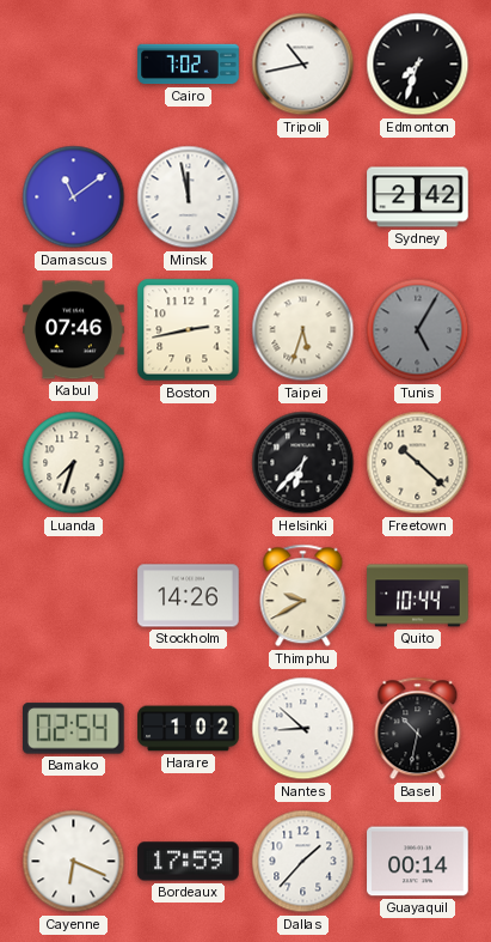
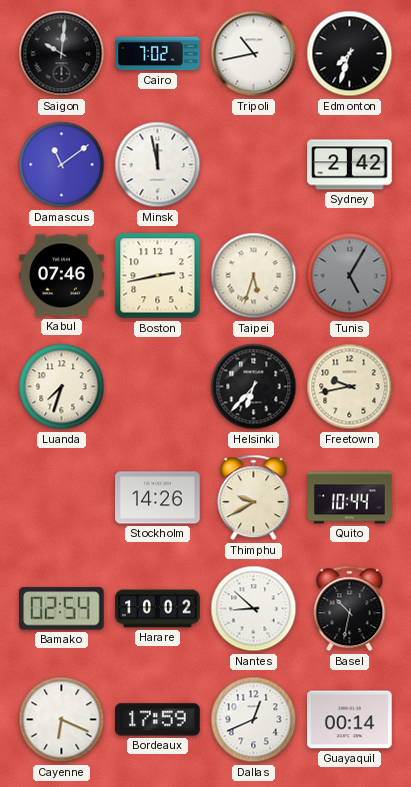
Saigon: none -> 10:01 (62, 54)
Freetown: 10:22 -> 9:43 (350, 387)
Harare: 1:02 -> 10:02 (158, 609)
Dallas: 1:37 -> 12:41 (254, 720)
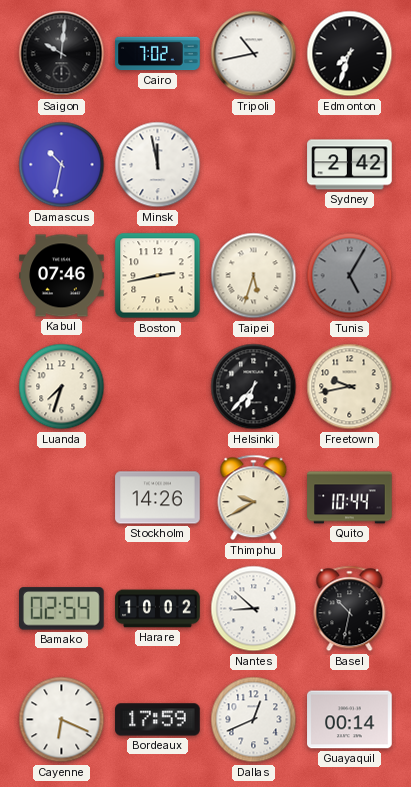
Damascus: 11:09 -> 10:32 (62, 165)
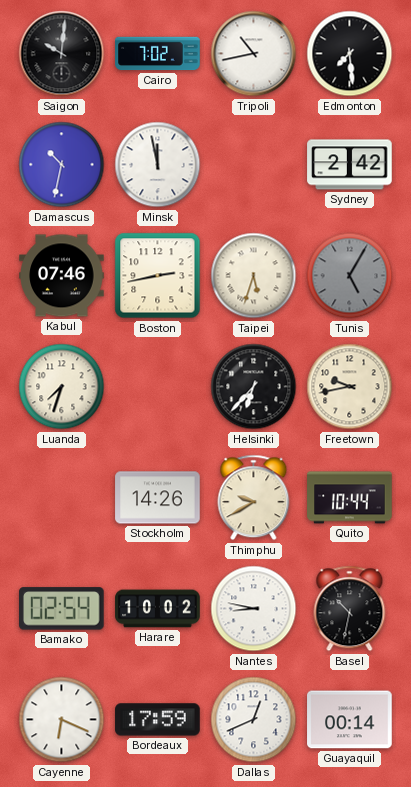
Edmonton: 7:33 -> 7:29 (350, 54)
Nantes: 8:52 -> 8:47 (254, 609)
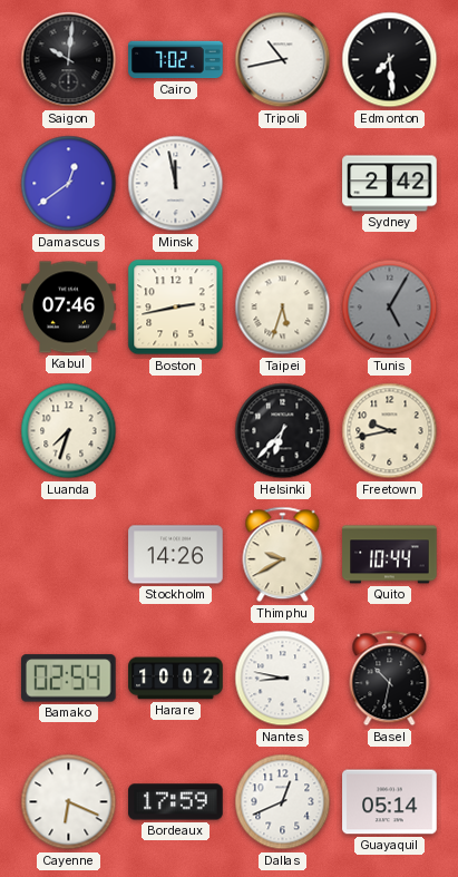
Damascus: 10:32 -> 12:39 (69, 184)
Guayaquil: 00:14 -> 05:14 (390, 802)
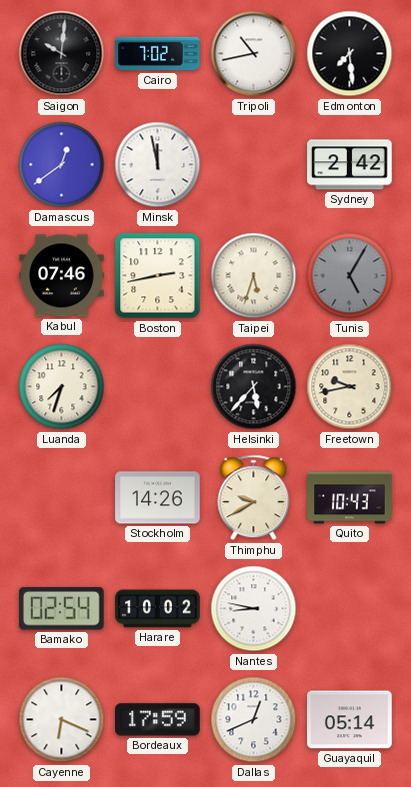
Helsinki: 6:37 -> 5:37 (254, 387)
Quito: 10:44 -> 10:43 (350, 498)
Basel: 10:32 -> none (390, 679)
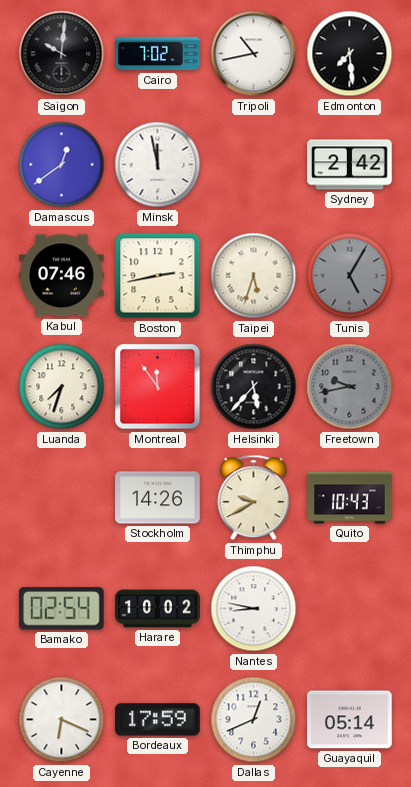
Montreal: none -> 11:54 (158, 387)
Freetown dial: cream -> grey (350, 387)
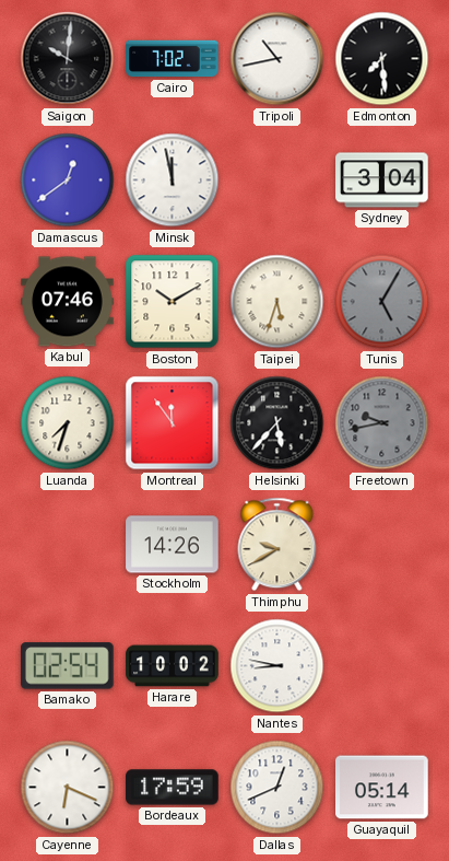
Sydney: 2:42 -> 3:04 (382, 181)
Boston: 2:43 -> 10:10 (173, 302)
Quito: 10:43 -> none (350, 498)
